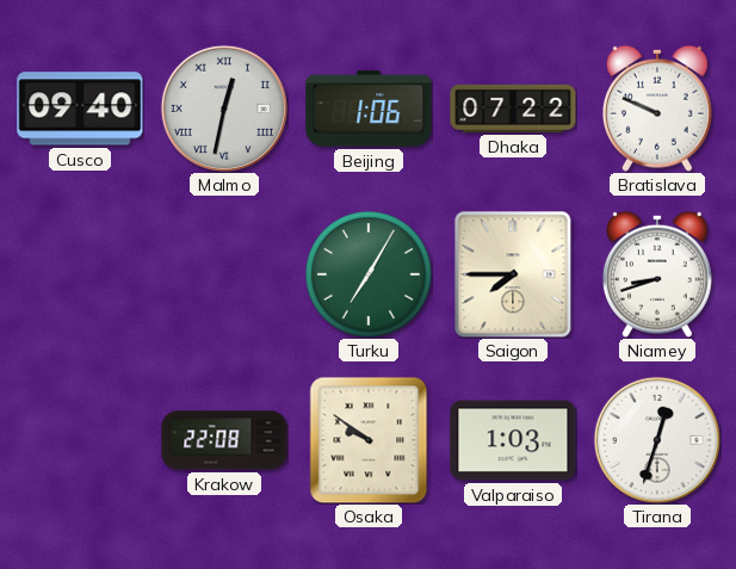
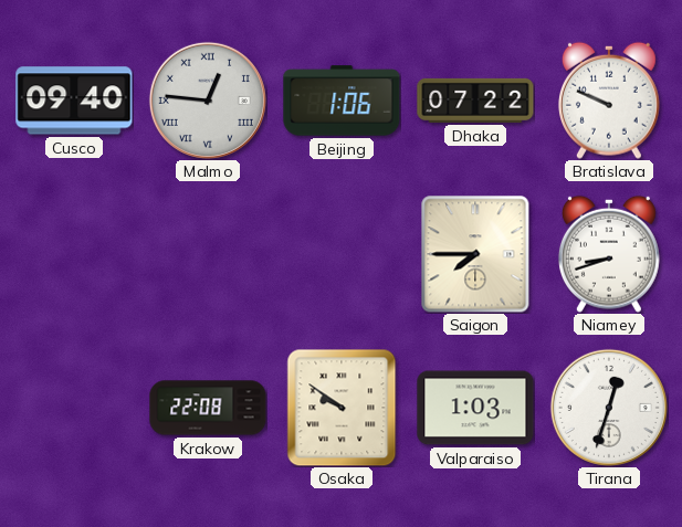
Malmo: 12:32 -> 12:46 (208, 101)
Turku: 7:05 -> none (369, 274)
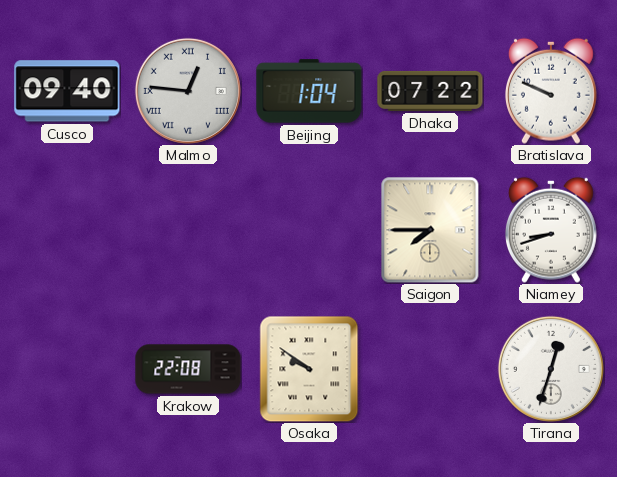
Beijing: 1:06 -> 1:04 (309, 91)
Valparaiso: 1:03 -> none (475, 408)
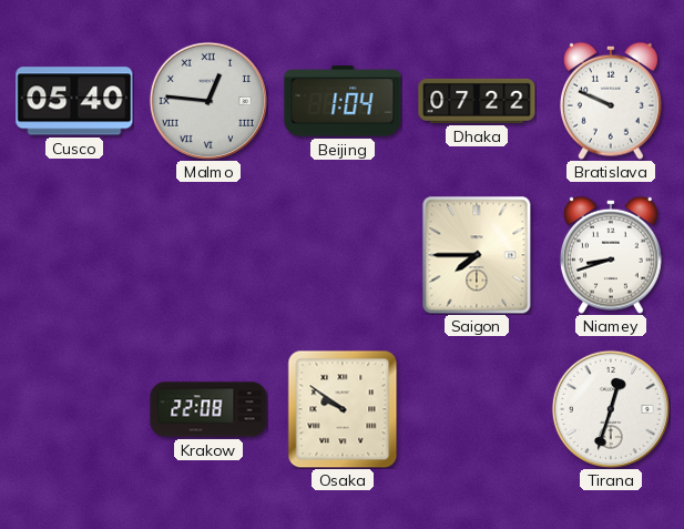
Cusco: 09:40 -> 05:40 (74, 101)
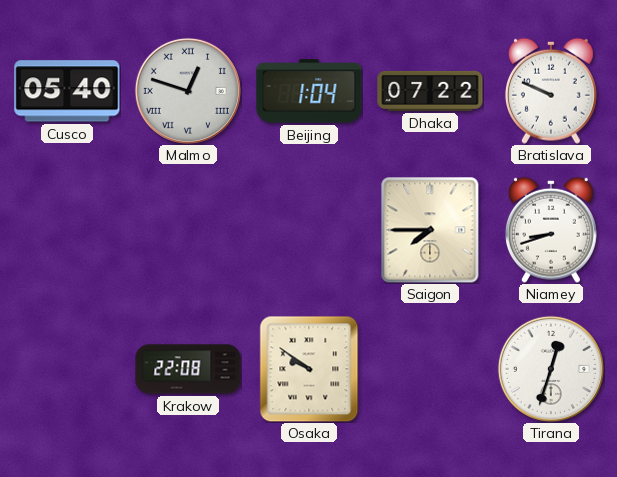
Malmo: 12:46 -> 12:48 (188, 91)
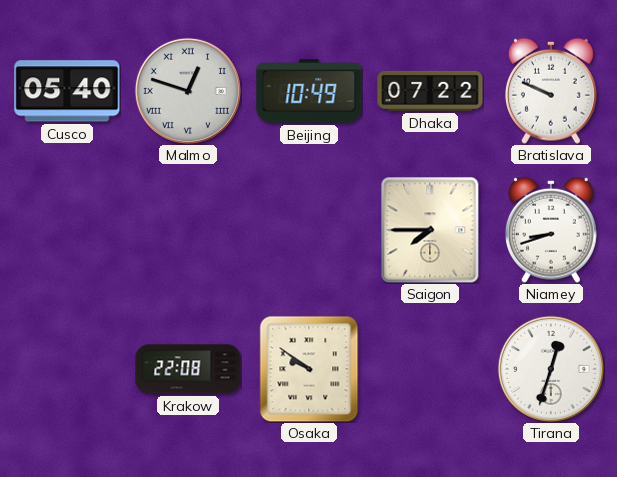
Beijing: 1:04 -> 10:49 (309, 91)
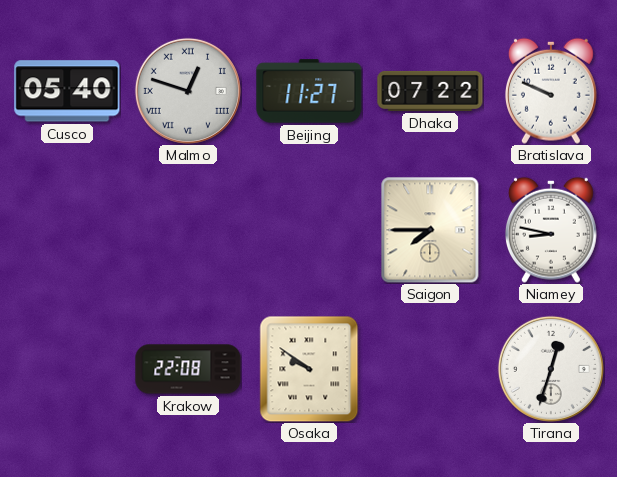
Beijing: 10:49 -> 11:27 (309, 91)
Niamey: 8:42 -> 8:47 (551, 230)
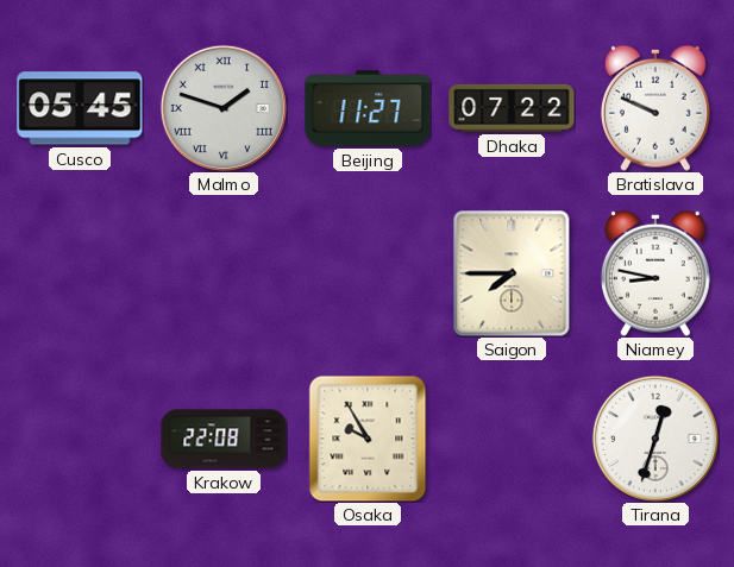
Cusco: 05:40 -> 05:45 (80, 108)
Malmo: 12:48 -> 1:48 (224, 108)
Osaka: 9:51 -> 9:55 (368, 439)
